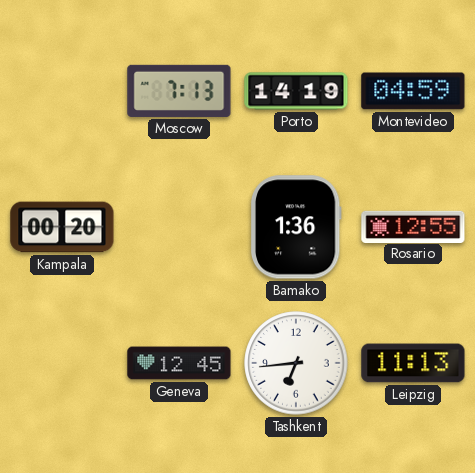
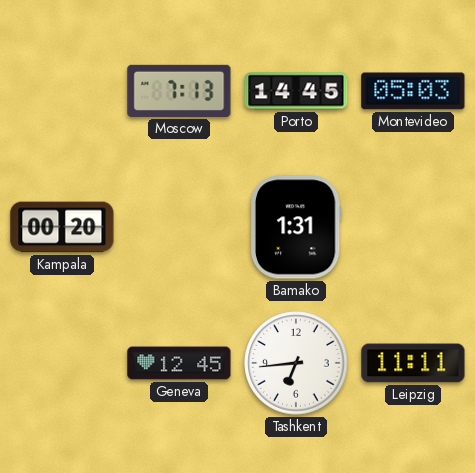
Porto: 14:19 -> 14:45 (296, 91)
Montevideo: 04:59 -> 05:03 (413, 91)
Bamako: 1:36 -> 1:31 (296, 227)
Rosario: 12:55 -> none (413, 226)
Leipzig: 11:13 -> 11:11 (413, 363)
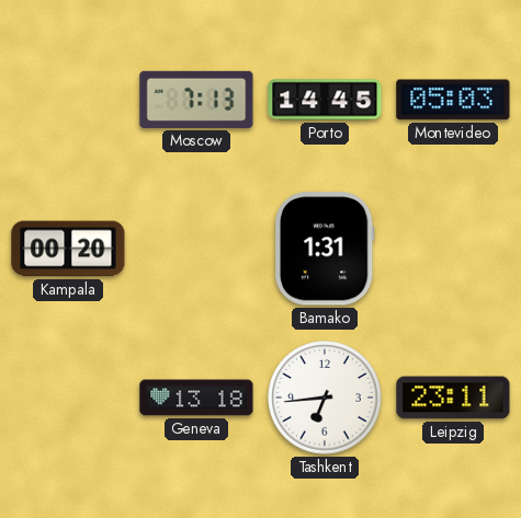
Geneva: 12:45 -> 13:18 (196, 398)
Leipzig: 11:11 -> 23:11 (453, 398)
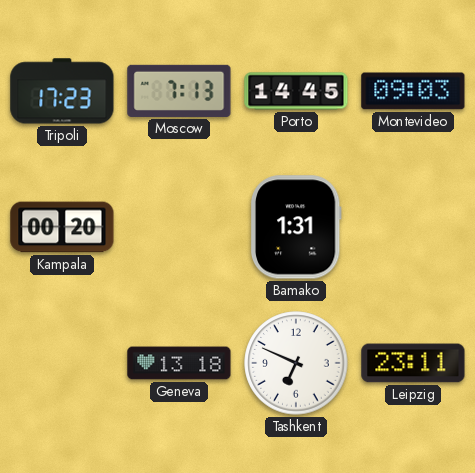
Tripoli: none -> 17:23 (62, 91)
Montevideo: 05:03 -> 09:03 (413, 91)
Tashkent: 6:44 -> 6:49 (296, 363)
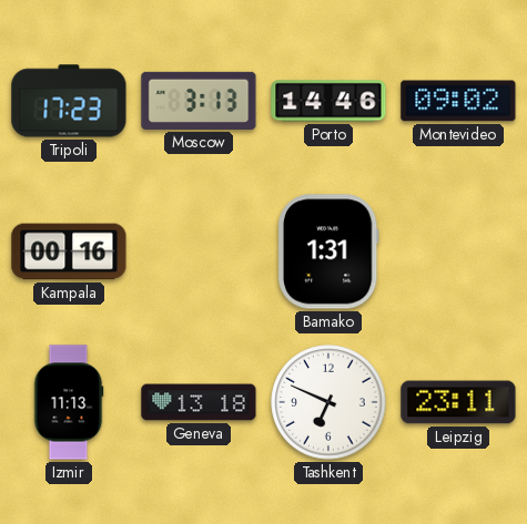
Moscow: 7:13 -> 3:13 (199, 101)
Porto: 14:45 -> 14:46 (328, 101)
Montevideo: 09:03 -> 09:02 (458, 101)
Kampala: 00:20 -> 00:16 (69, 251)
Izmir: none -> 11:13 (69, 402)
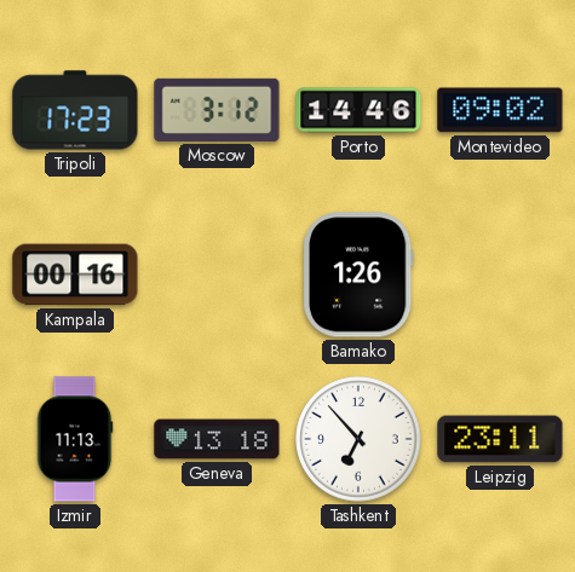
Moscow: 3:13 -> 3:12 (217, 110)
Bamako: 1:31 -> 1:26 (358, 275)
Tashkent: 6:49 -> 6:53 (358, 439)
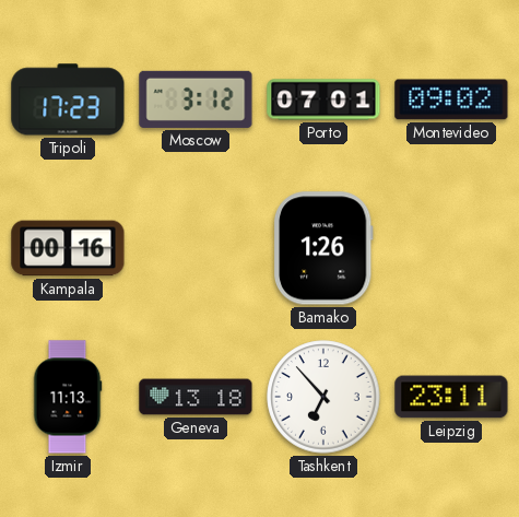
Porto: 14:46 -> 07:01 (323, 99)
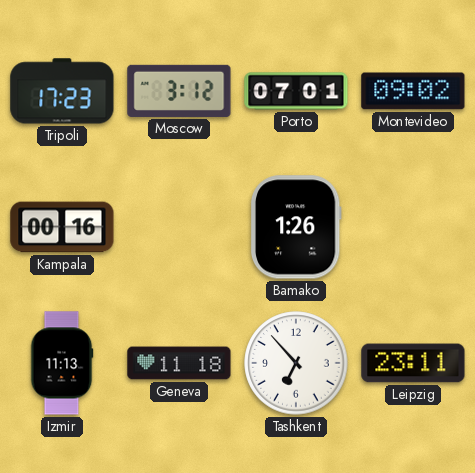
Geneva: 13:18 -> 11:18 (179, 363)
